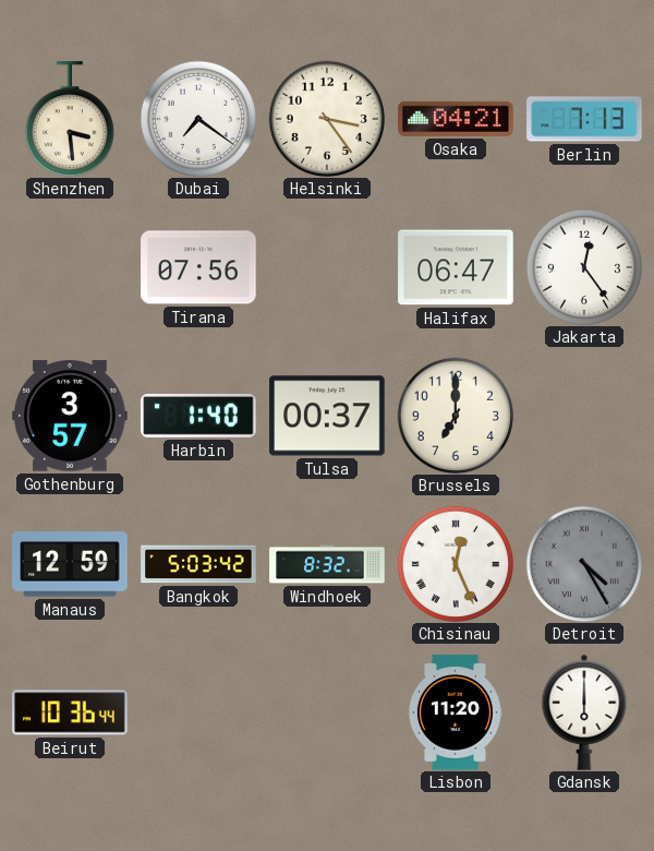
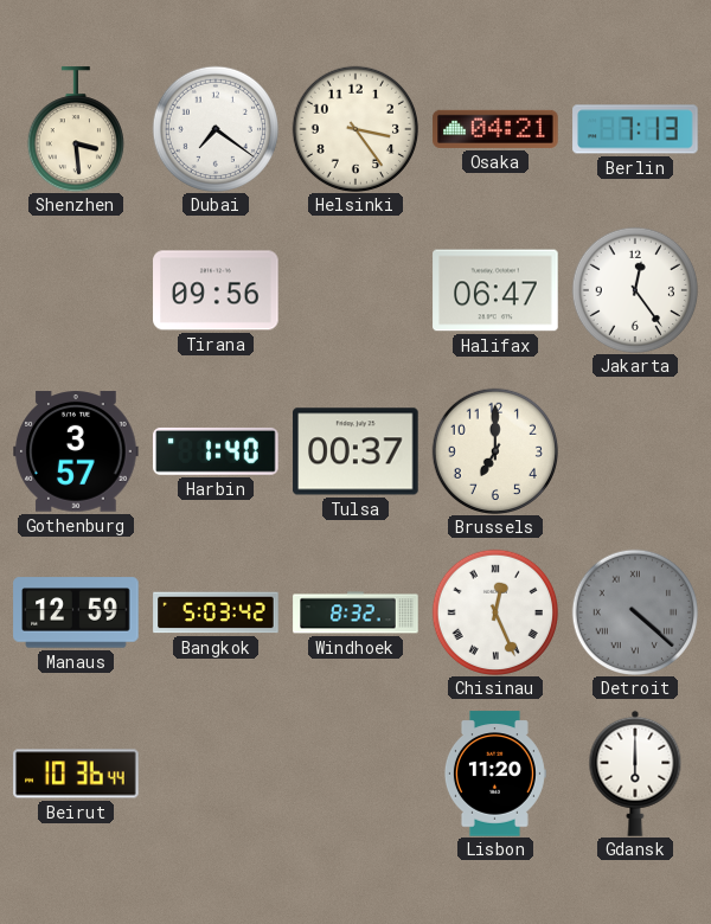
Tirana: 07:56 -> 09:56 (216, 290)
Detroit: 4:25 -> 4:22 (634, 611)
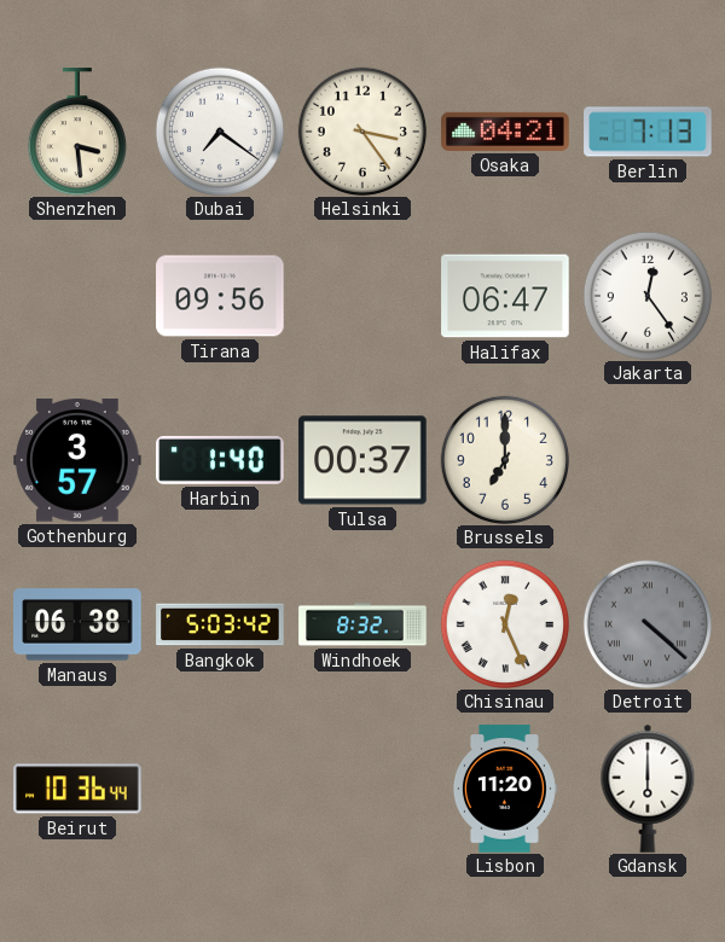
Manaus: 12:59 -> 06:38 (77, 624)
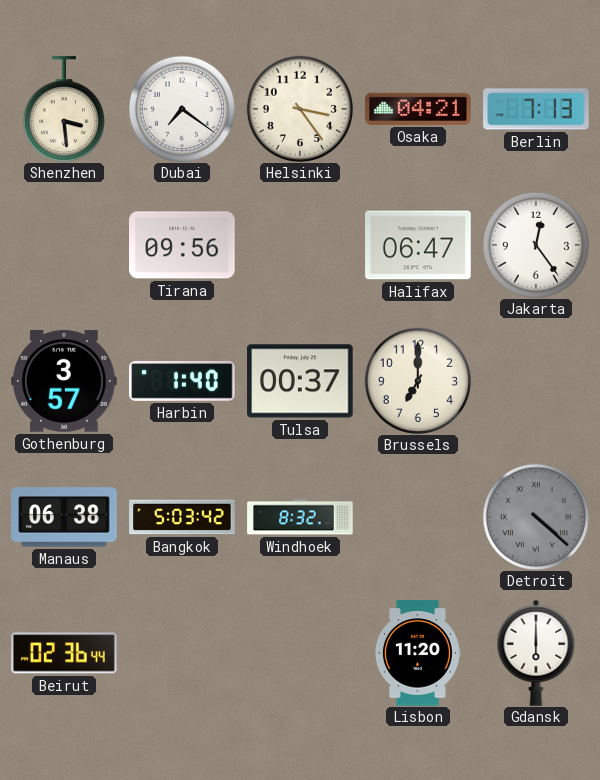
Chisinau: 12:26 -> none (504, 623)
Beirut: 10:36 -> 02:36 (64, 653)
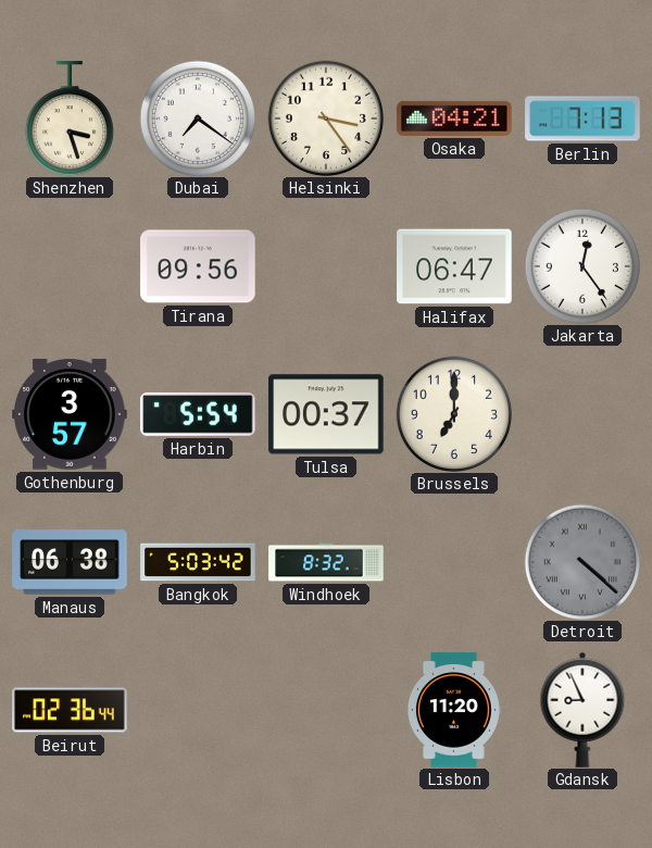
Shenzhen: 3:29 -> 3:27 (70, 119)
Harbin: 1:40 -> 5:54 (198, 414)
Gdansk: 6:00 -> 8:56 (582, 710)
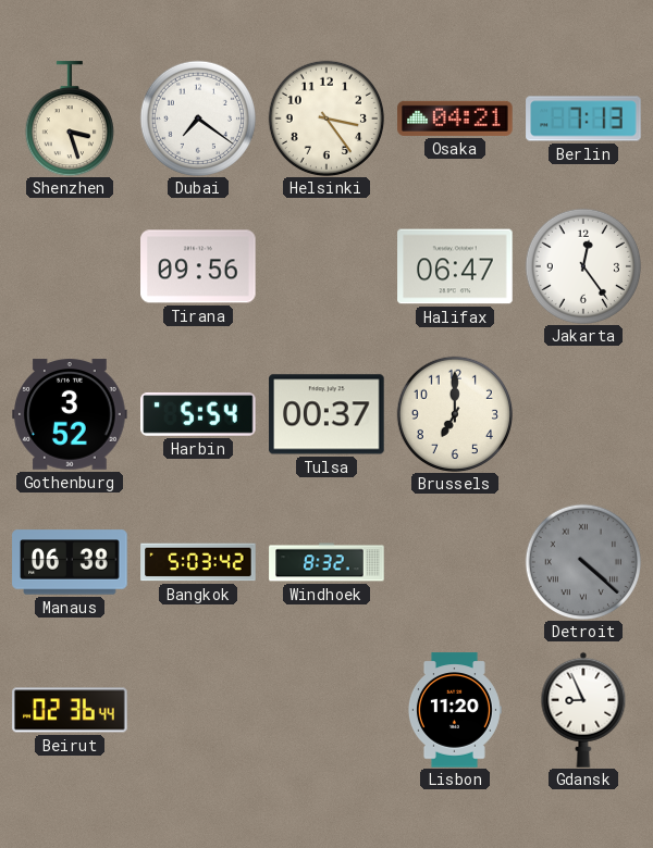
Gothenburg: 3:57 -> 3:52 (70, 414)
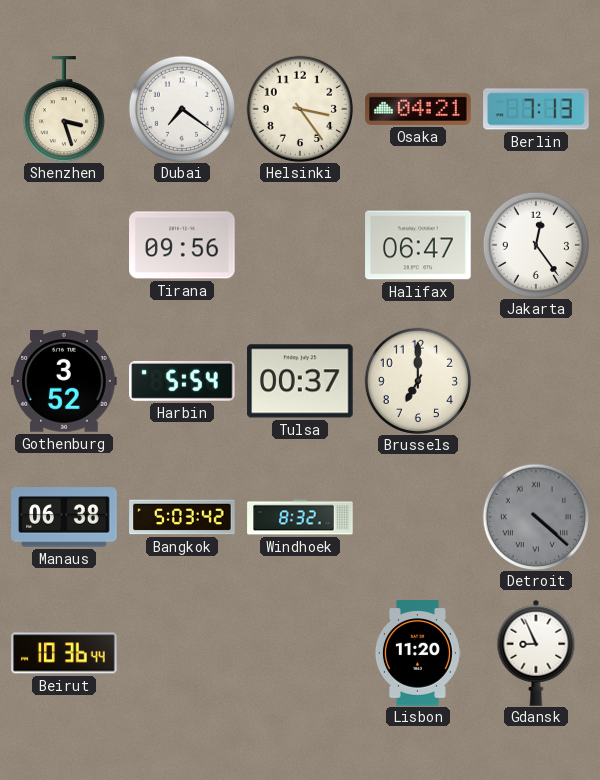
Beirut: 02:36 -> 10:36 (64, 653)
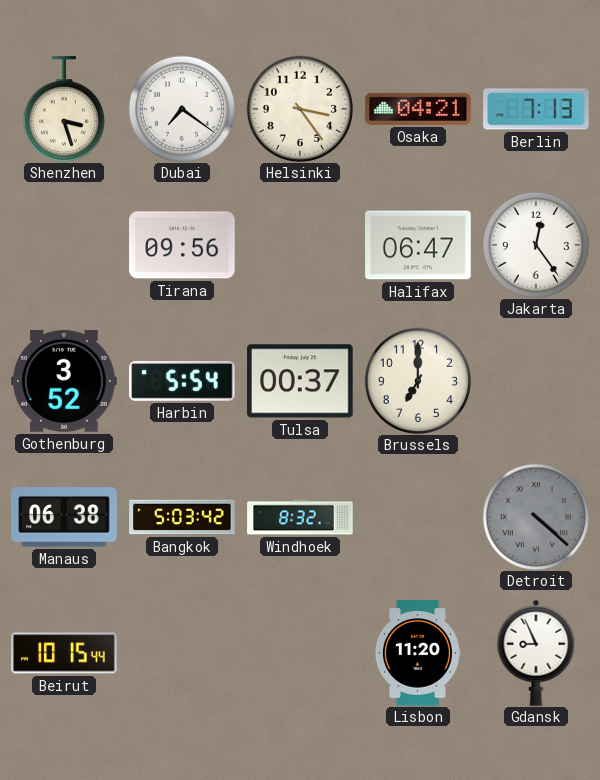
Beirut: 10:36 -> 10:15 (64, 653)
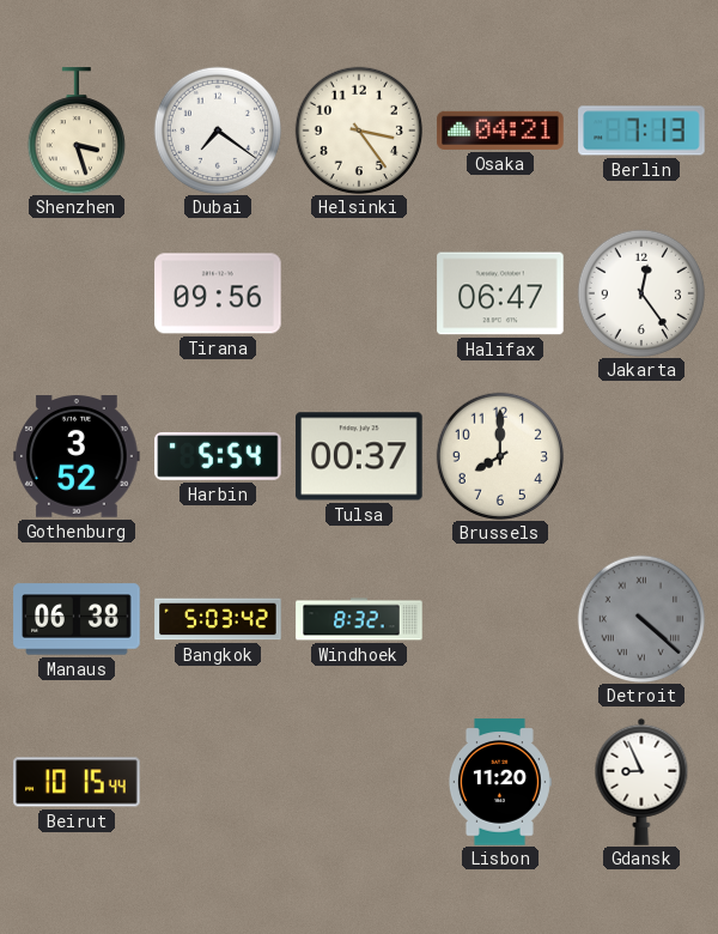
Brussels: 7:00 -> 8:00 (499, 455)
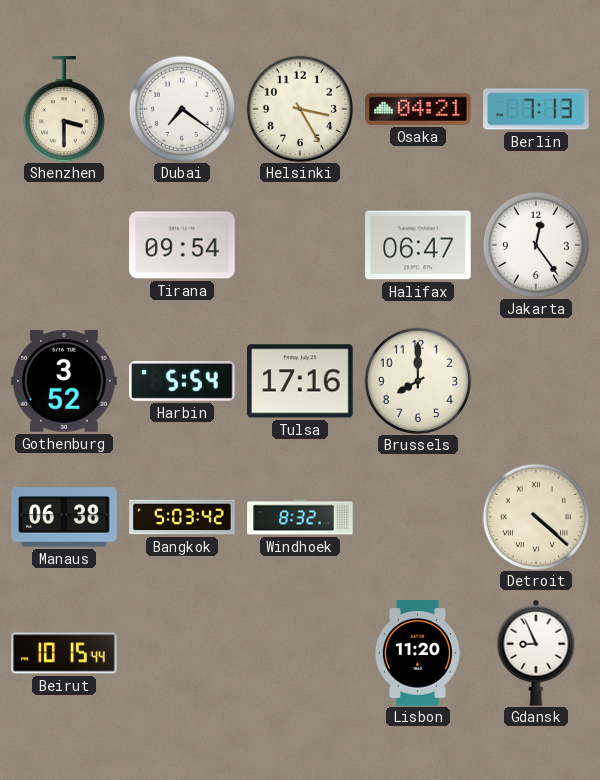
Shenzhen: 3:27 -> 3:30 (64, 109)
Helsinki: 3:24 -> 3:25 (299, 108)
Tirana: 09:56 -> 09:54 (182, 245)
Tulsa: 00:37 -> 17:16 (300, 381)
Detroit dial: grey -> cream (535, 516)
